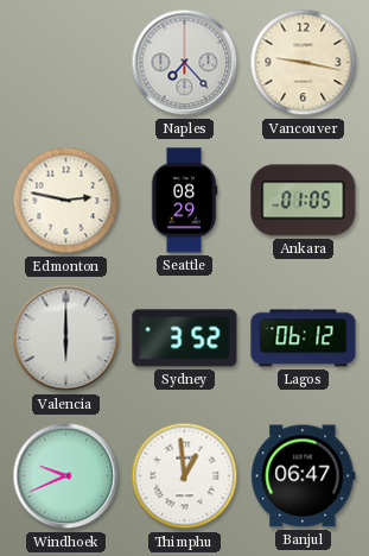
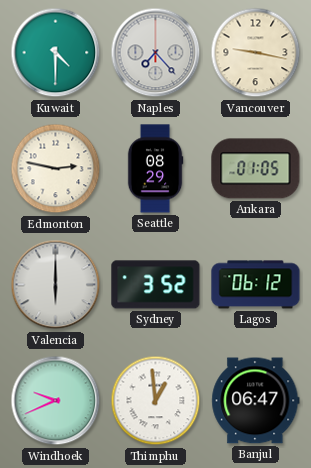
Kuwait: none -> 4:30 (56, 53)
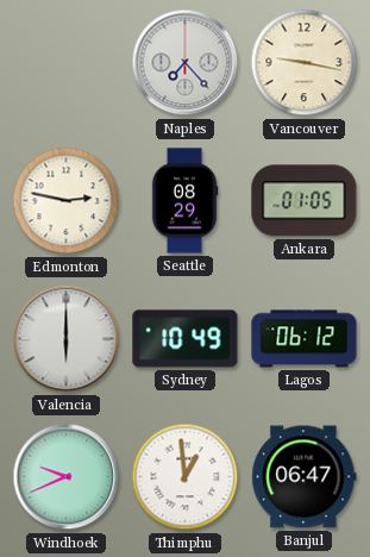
Kuwait: 4:30 -> none (56, 53)
Sydney: 3:52 -> 10:49 (186, 339)
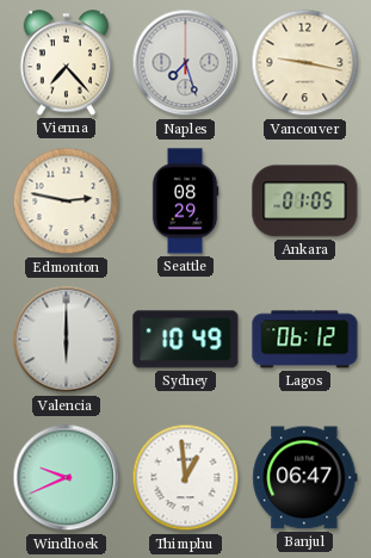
Vienna: none -> 7:23 (67, 63)
Naples: 7:23 -> 7:27 (186, 63)
